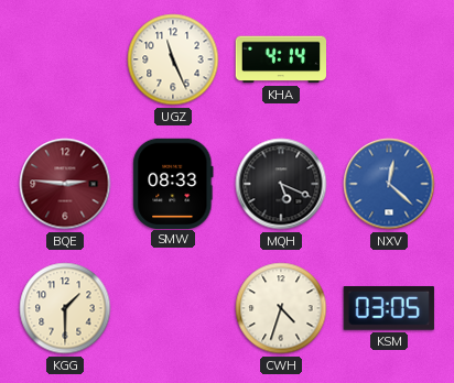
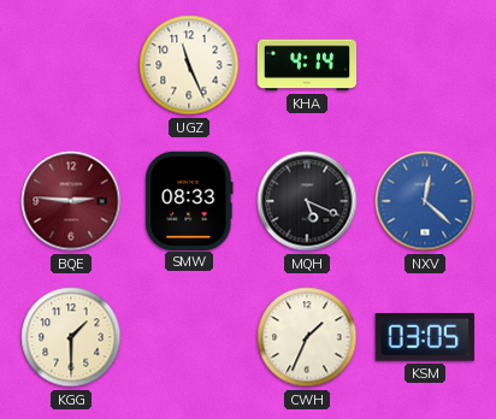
CWH: 4:33 -> 1:34 (307, 337)
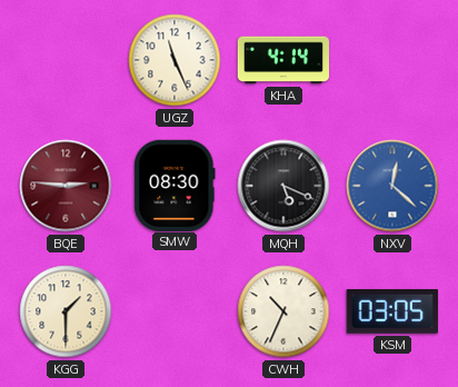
SMW: 08:33 -> 08:30 (175, 185)
CWH: 1:34 -> 10:34 (283, 311)
